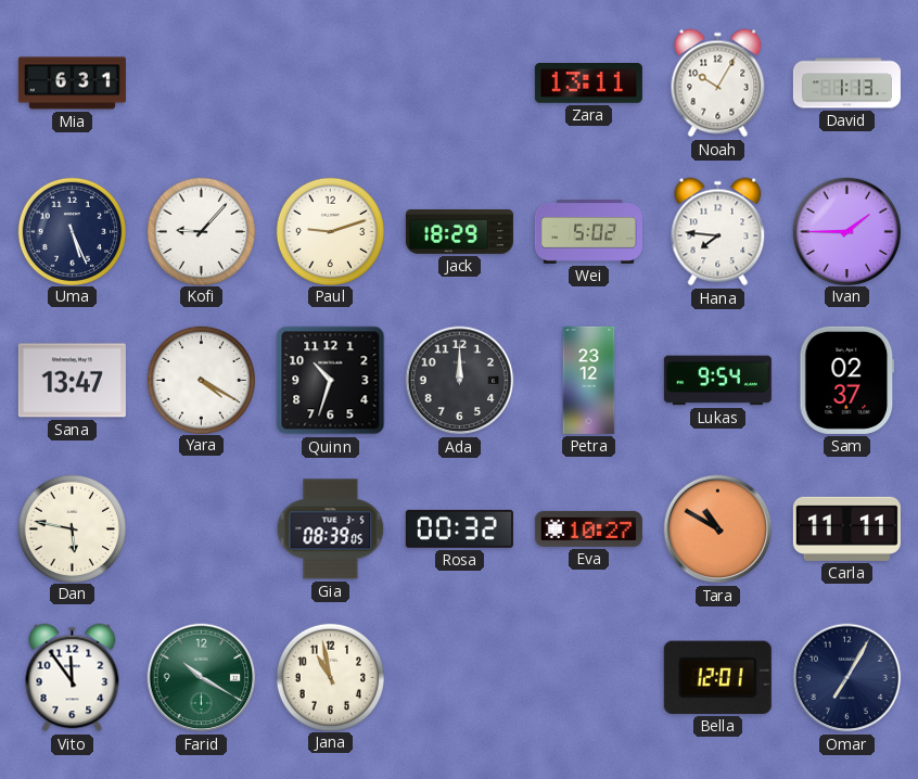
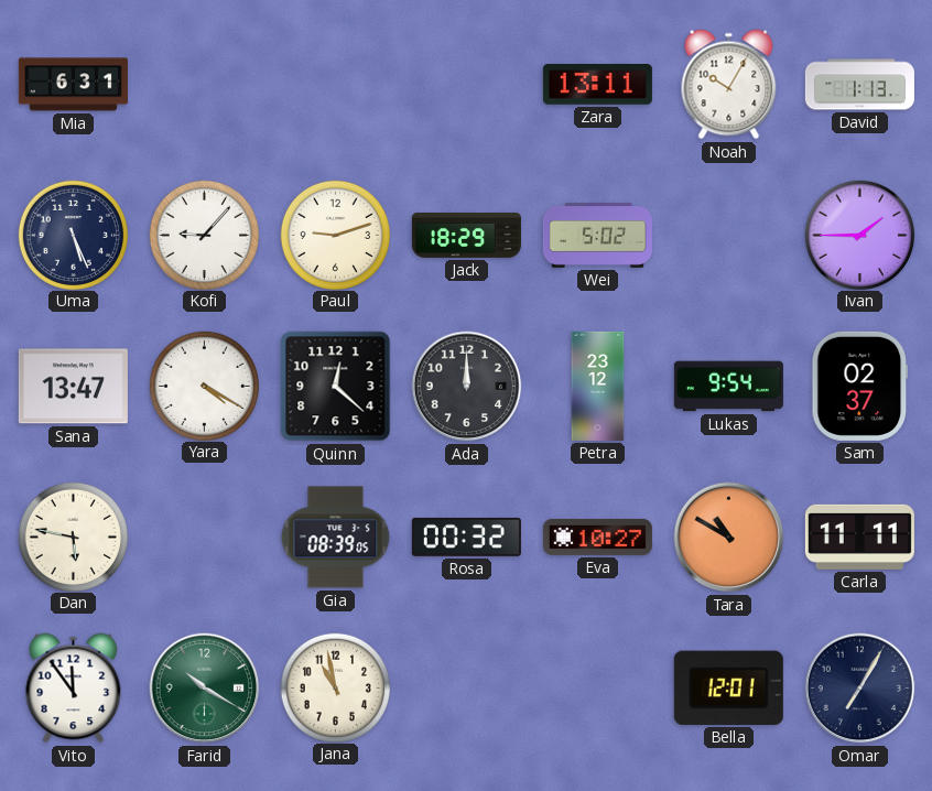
Hana: 7:46 -> none (718, 232)
Quinn: 10:33 -> 12:22 (336, 387)
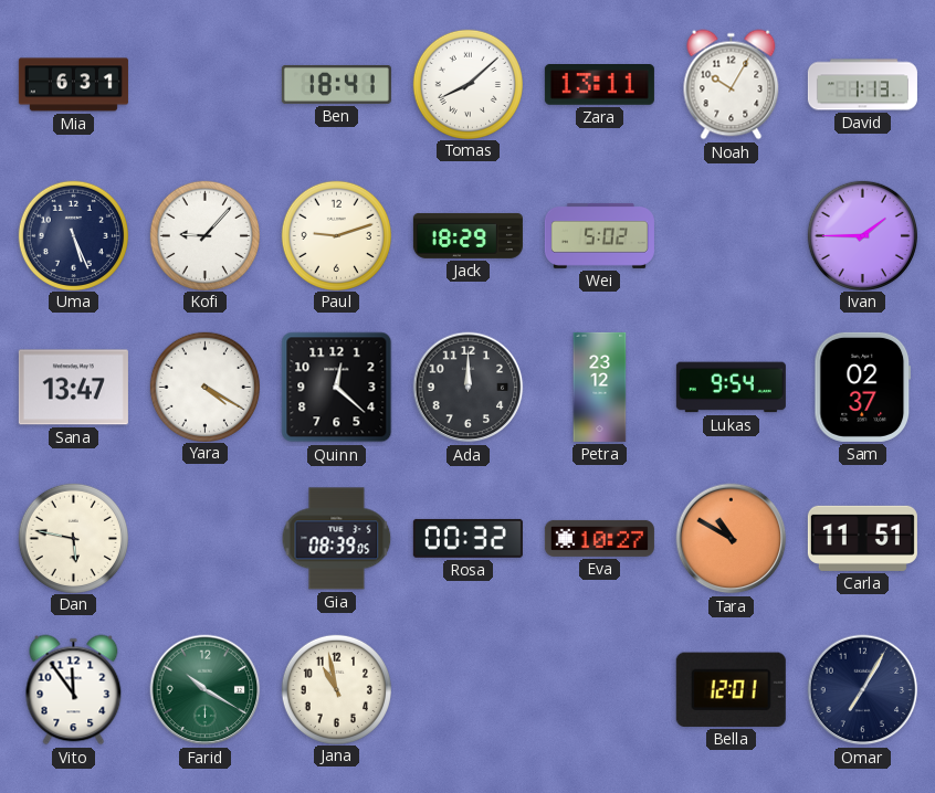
Ben: none -> 18:41 (336, 84)
Tomas: none -> 8:08 (467, 84)
Carla: 11:11 -> 11:51 (862, 538)
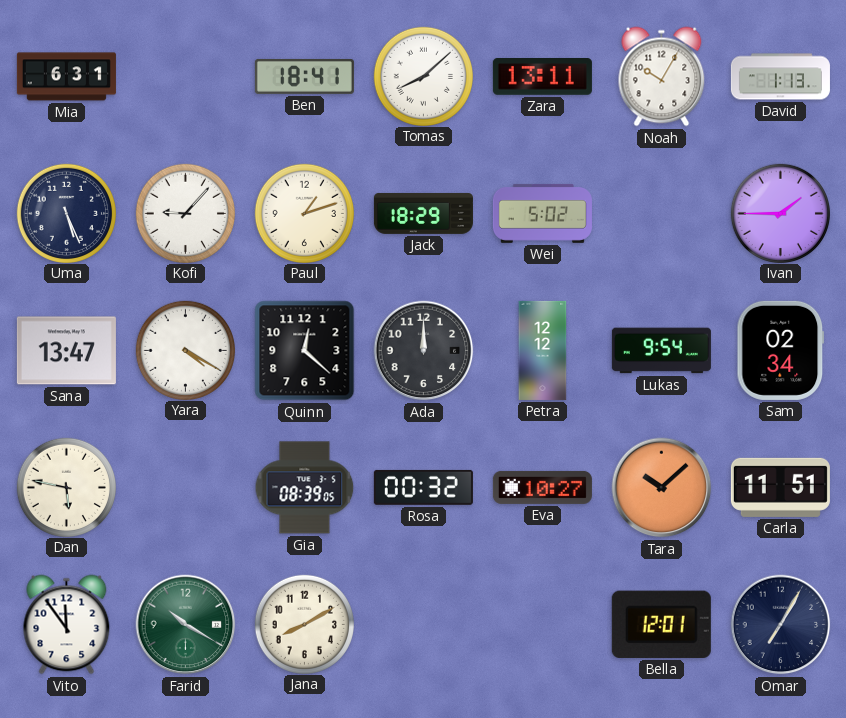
Paul: 9:12 -> 1:12 (304, 213)
Petra: 23:12 -> 12:12 (543, 350)
Sam: 02:37 -> 02:34 (781, 350)
Tara: 10:50 -> 10:08 (662, 488)
Jana: 10:58 -> 8:10 (304, 624)
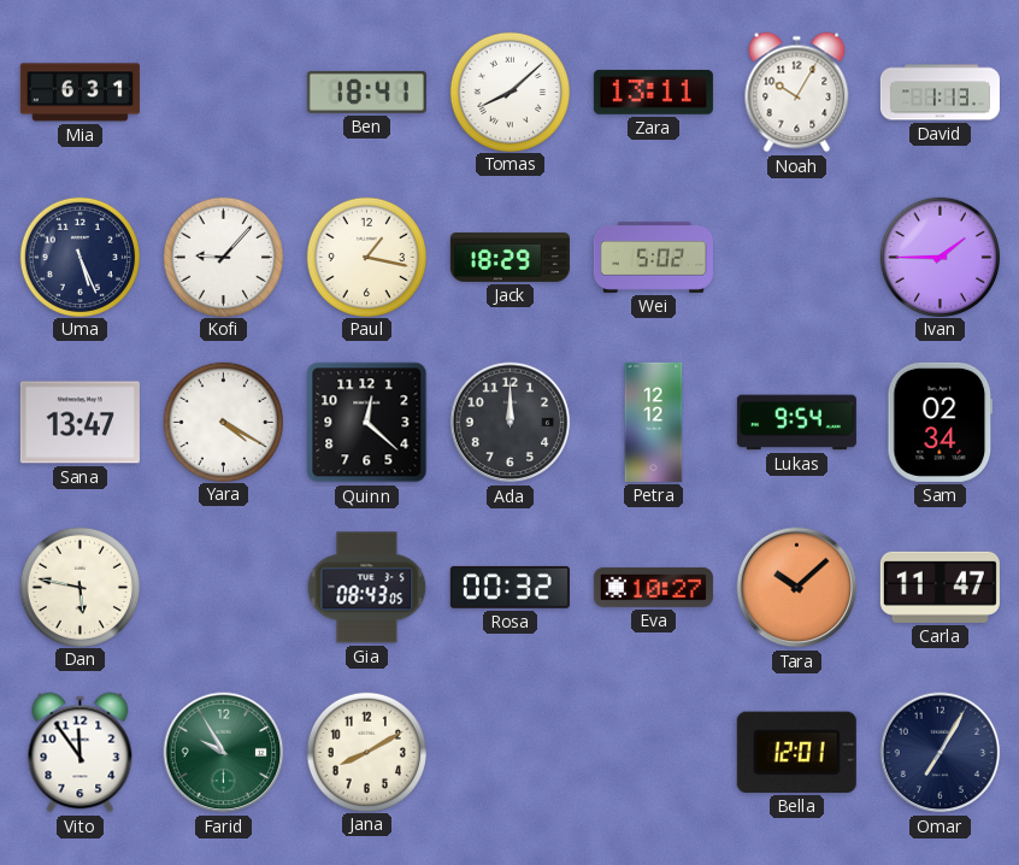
Paul: 1:12 -> 1:17 (366, 257)
Gia: 08:39 -> 08:43 (367, 588)
Carla: 11:51 -> 11:47 (940, 587)
Farid: 10:20 -> 9:55 (224, 753)
